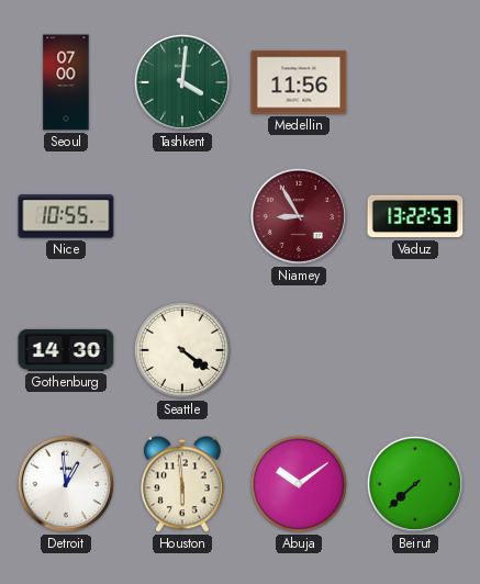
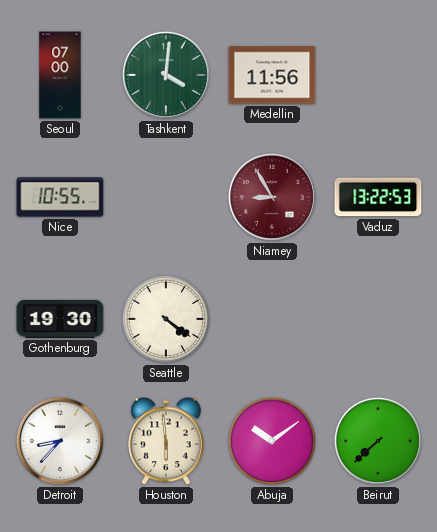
Gothenburg: 14:30 -> 19:30 (60, 319)
Detroit: 12:59 -> 8:37 (60, 441)
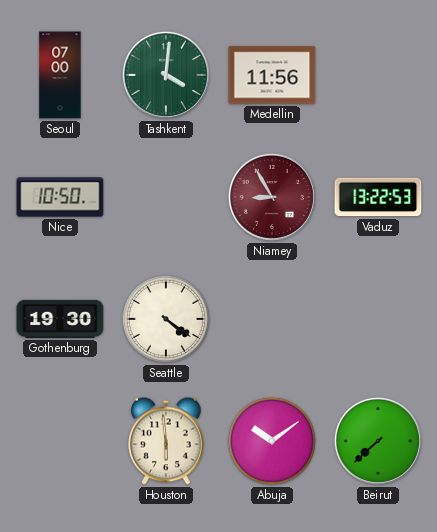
Nice: 10:55 -> 10:50 (60, 197)
Detroit: 8:37 -> none (60, 441)
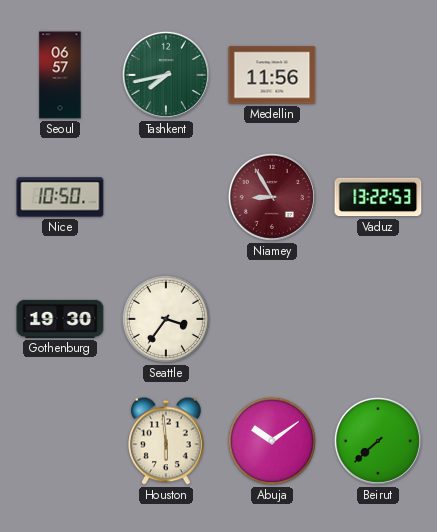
Seoul: 07:00 -> 06:57 (60, 75)
Tashkent: 4:01 -> 7:43 (166, 75)
Seattle: 4:21 -> 3:36 (166, 319)
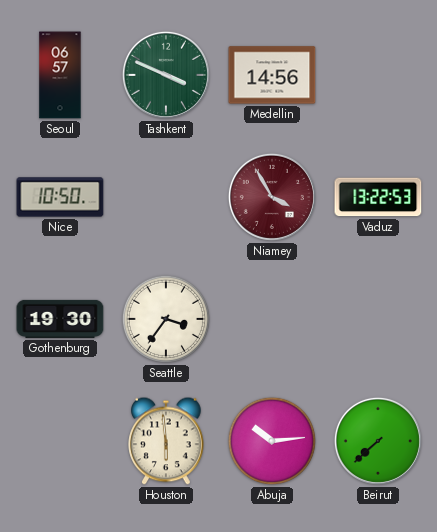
Tashkent: 7:43 -> 3:49 (166, 75)
Medellin: 11:56 -> 14:56 (272, 75)
Niamey: 8:55 -> 3:55 (272, 197)
Abuja: 10:09 -> 10:14 (272, 441)
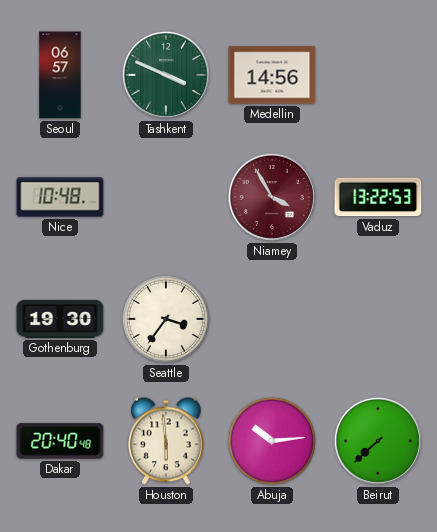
Nice: 10:50 -> 10:48 (60, 197)
Dakar: none -> 20:40 (60, 441)
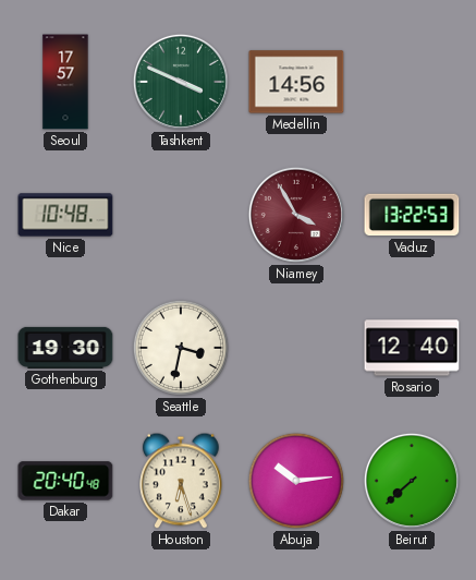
Seoul: 06:57 -> 17:57 (65, 82)
Seattle: 3:36 -> 3:32 (181, 348)
Rosario: none -> 12:40 (412, 348)
Houston: 5:59 -> 6:27 (181, 481)
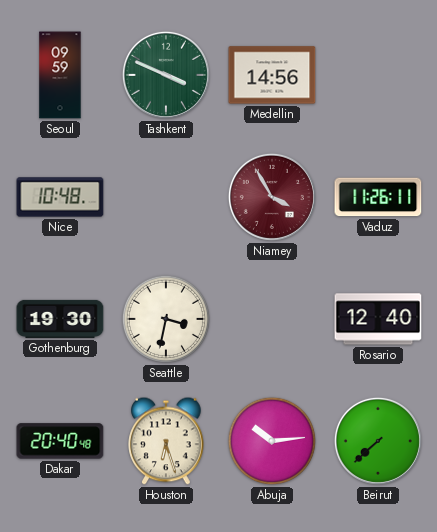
Seoul: 17:57 -> 09:59 (60, 75)
Vaduz: 13:22 -> 11:26 (378, 197)
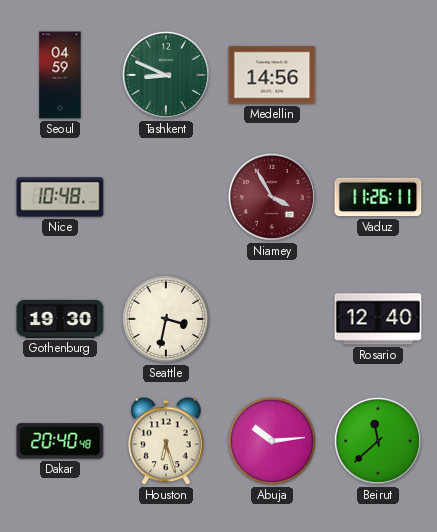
Seoul: 09:59 -> 04:59 (60, 75)
Tashkent: 3:49 -> 8:49 (166, 75)
Beirut: 7:38 -> 11:38 (378, 441)
